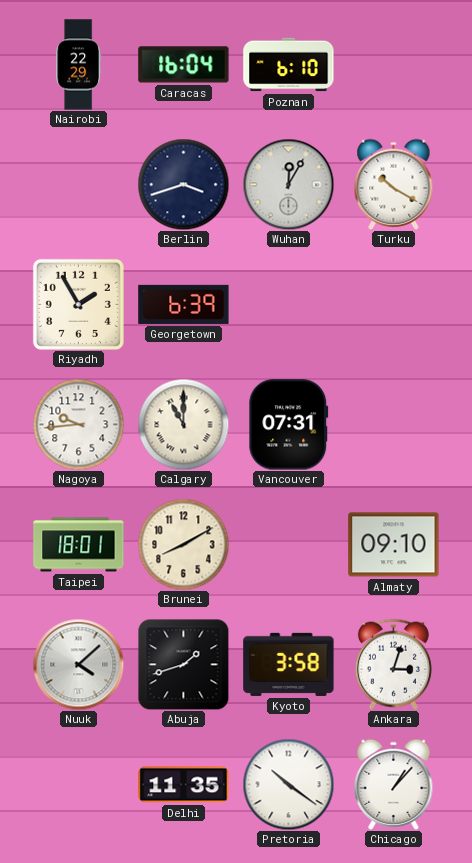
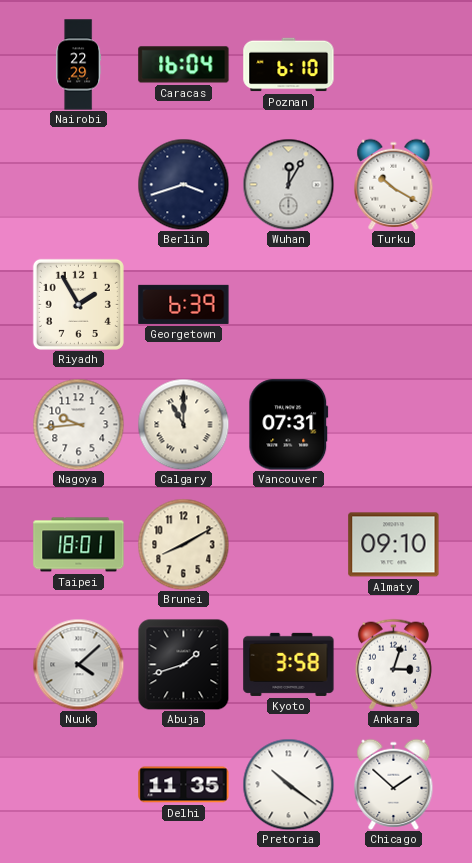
Chicago: 1:07 -> 1:52 (394, 784)
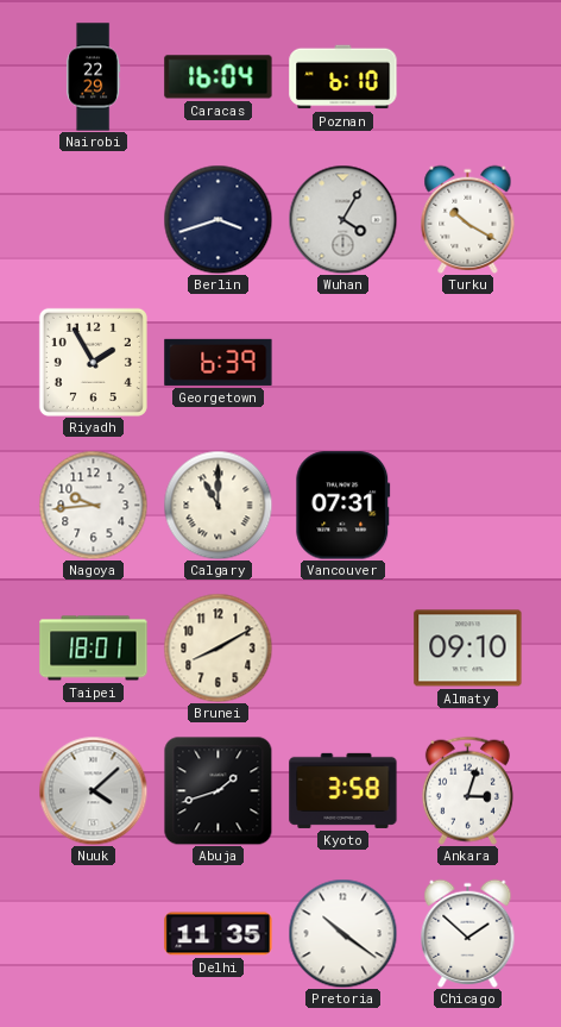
Wuhan: 12:05 -> 4:05 (342, 219)
